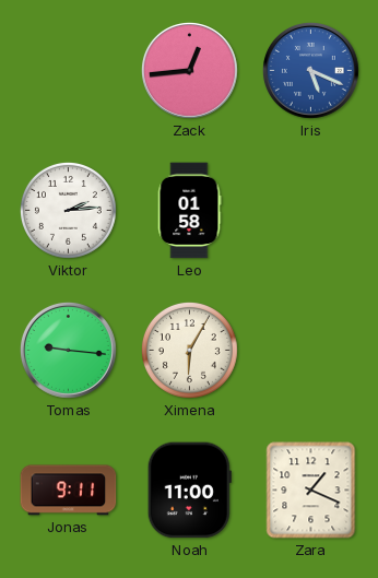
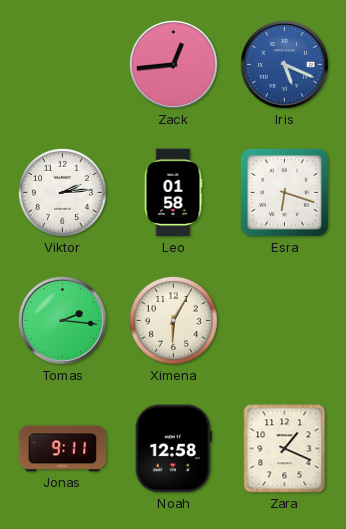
Esra: none -> 6:18 (284, 192)
Tomas: 9:16 -> 2:16 (62, 320)
Noah: 11:00 -> 12:58 (173, 449)
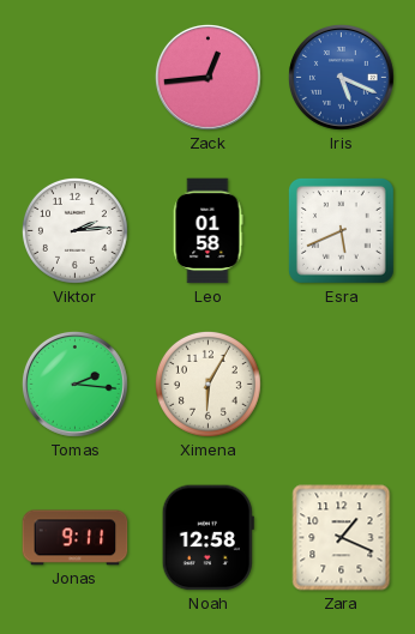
Esra: 6:18 -> 5:41 (341, 230)
